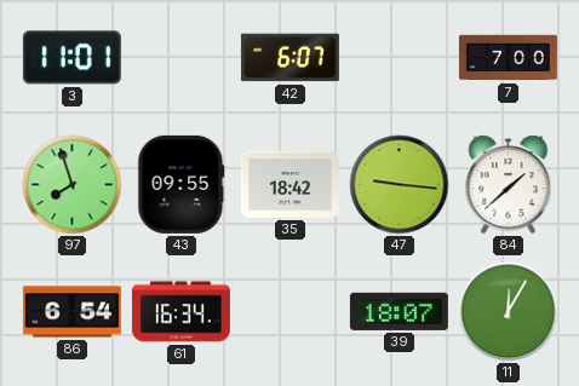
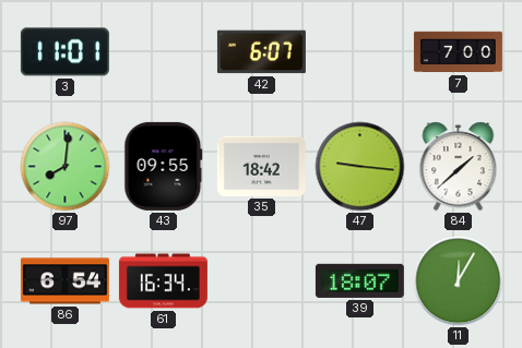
97: 7:57 -> 8:01 (66, 167)
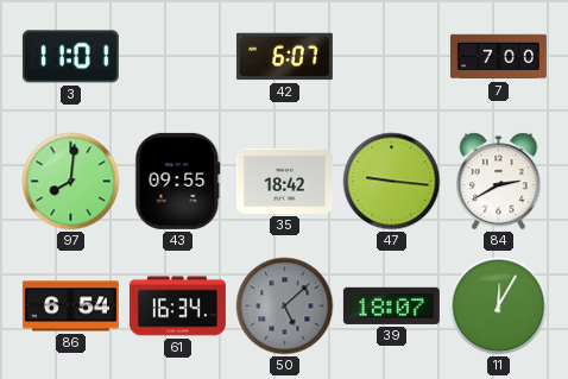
84: 1:38 -> 2:40 (499, 182)
50: none -> 5:08 (285, 307)
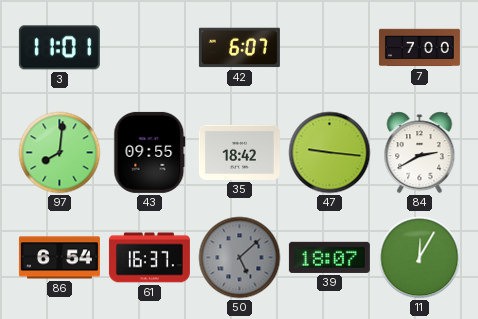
61: 16:34 -> 16:37 (149, 258)
